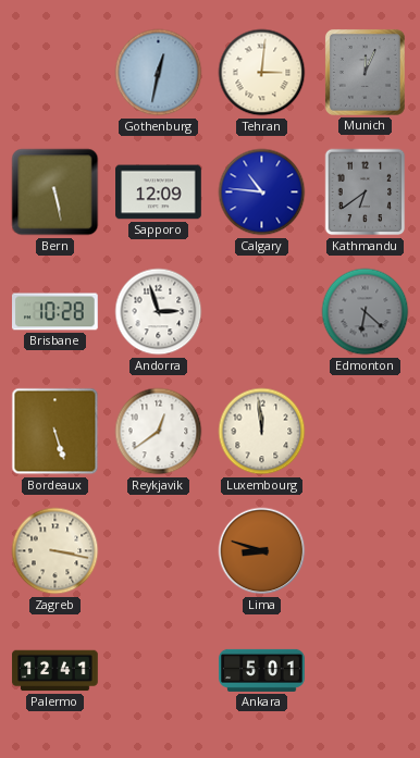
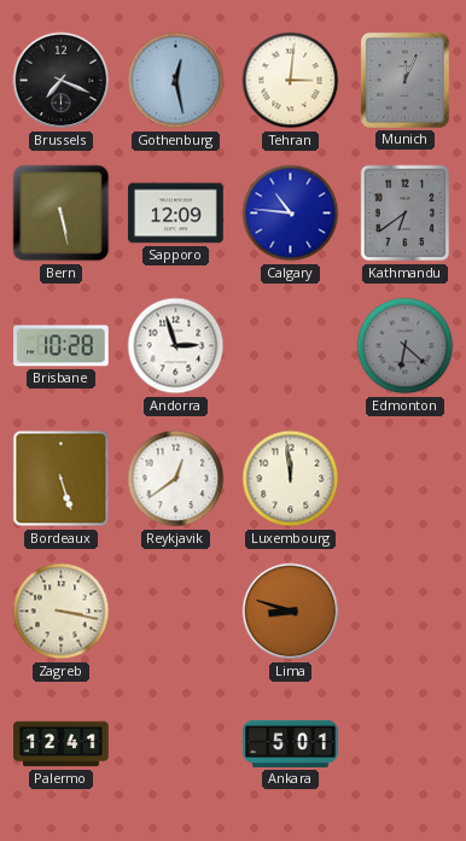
Brussels: none -> 7:19 (62, 81)
Gothenburg: 12:32 -> 12:28 (176, 81)
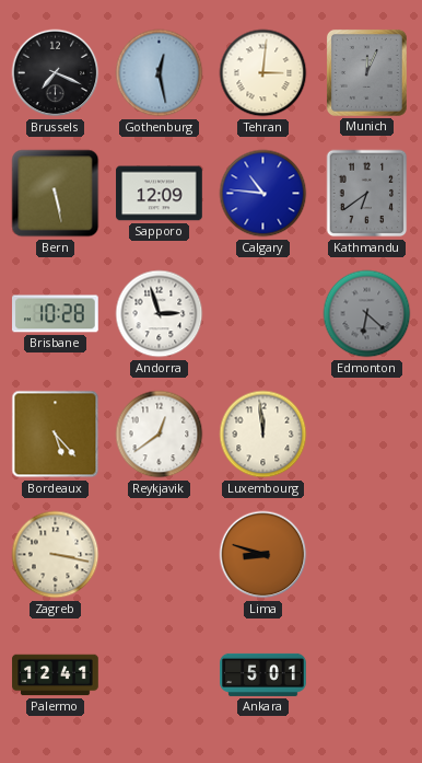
Bordeaux: 5:27 -> 5:23 (56, 435)
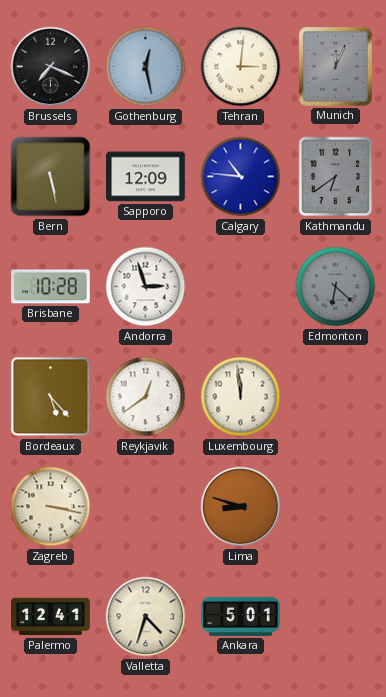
Valletta: none -> 4:33 (146, 617)
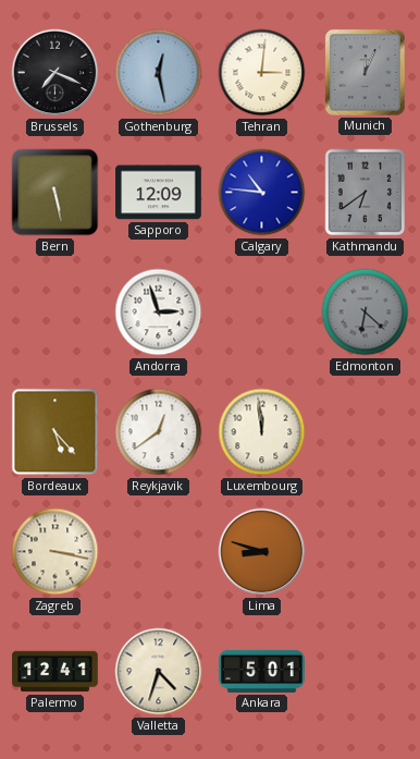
Brisbane: 10:28 -> none (51, 287)
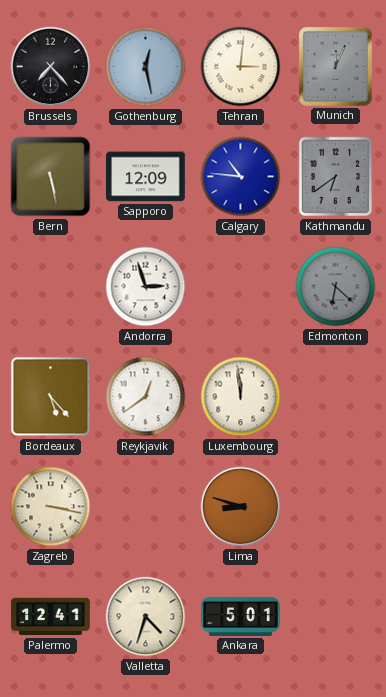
Brussels: 7:19 -> 7:23 (51, 67)
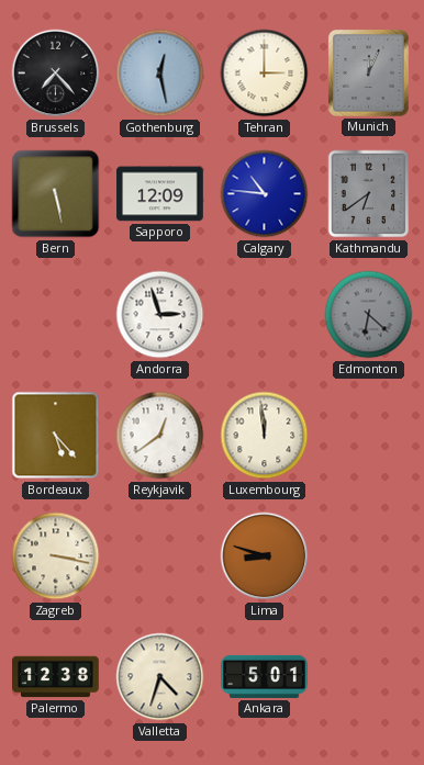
Tehran: 3:01 -> 3:00 (265, 74)
Palermo: 12:41 -> 12:38 (56, 677)
